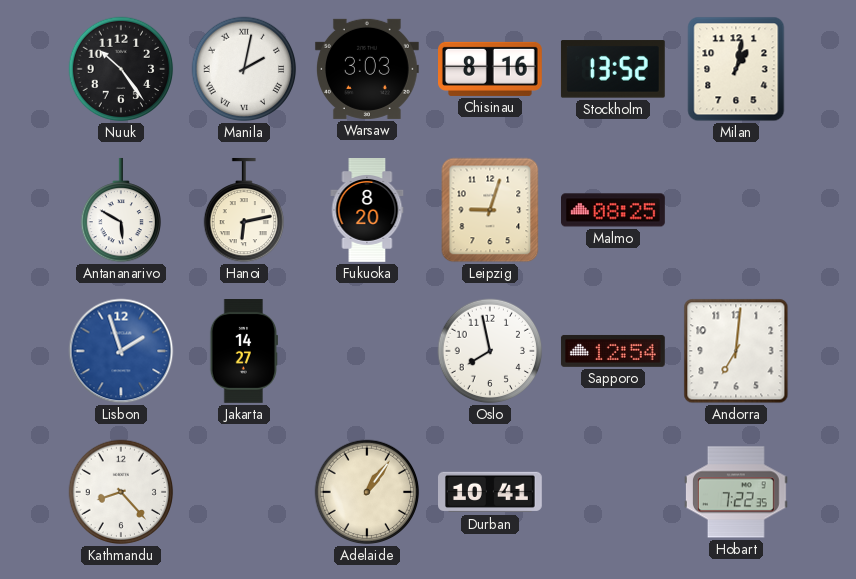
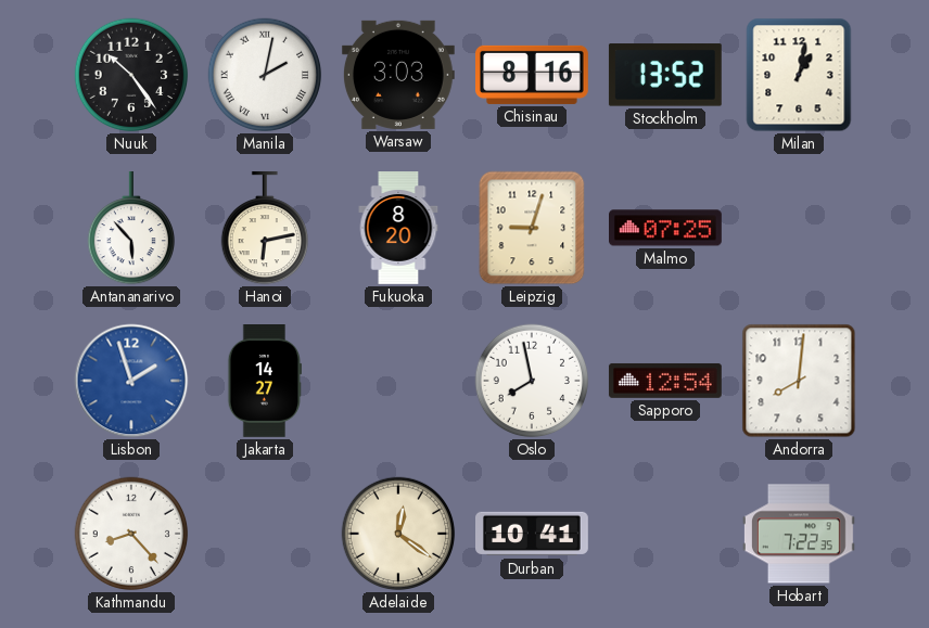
Antananarivo: 5:50 -> 5:53 (130, 228)
Malmo: 08:25 -> 07:25 (666, 228)
Andorra: 7:01 -> 8:01 (799, 381)
Adelaide: 1:06 -> 12:21 (398, 534)
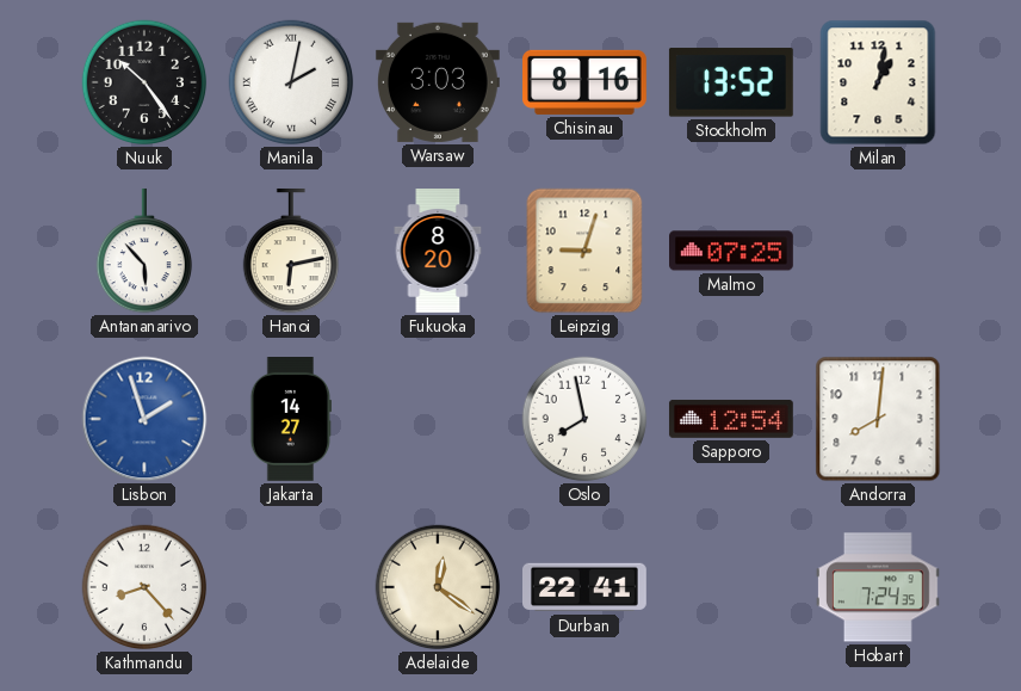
Durban: 10:41 -> 22:41 (586, 587)
Hobart: 7:22 -> 7:24 (878, 587)
